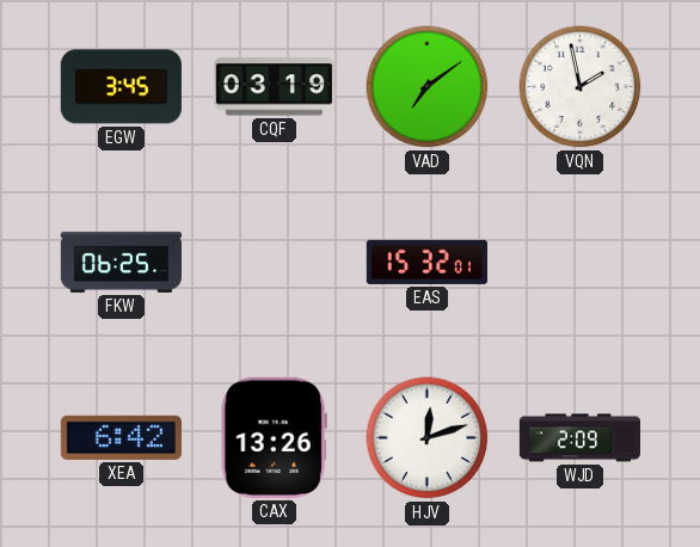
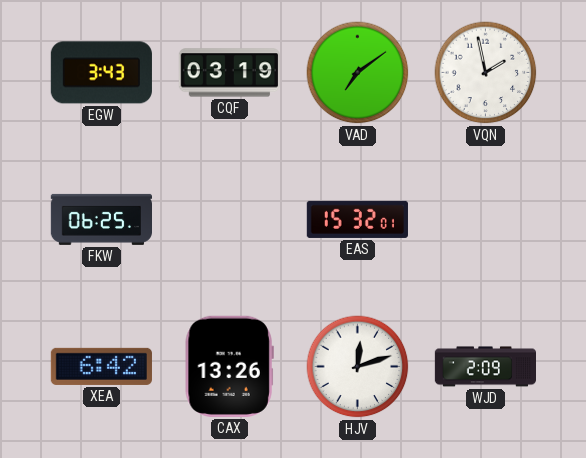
EGW: 3:45 -> 3:43 (101, 73)
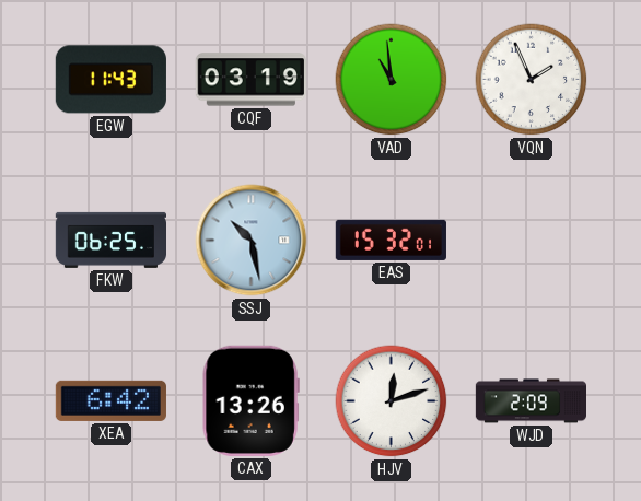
EGW: 3:43 -> 11:43 (110, 80)
VAD: 7:09 -> 10:59 (392, 80)
VQN: 1:58 -> 1:56 (532, 80)
SSJ: none -> 10:28 (252, 241)
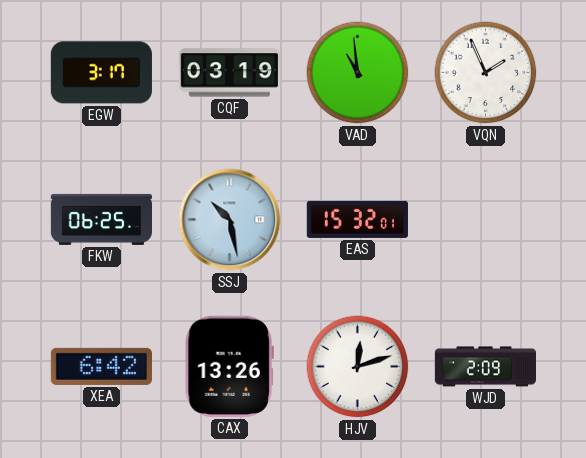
EGW: 11:43 -> 3:17 (101, 73)
